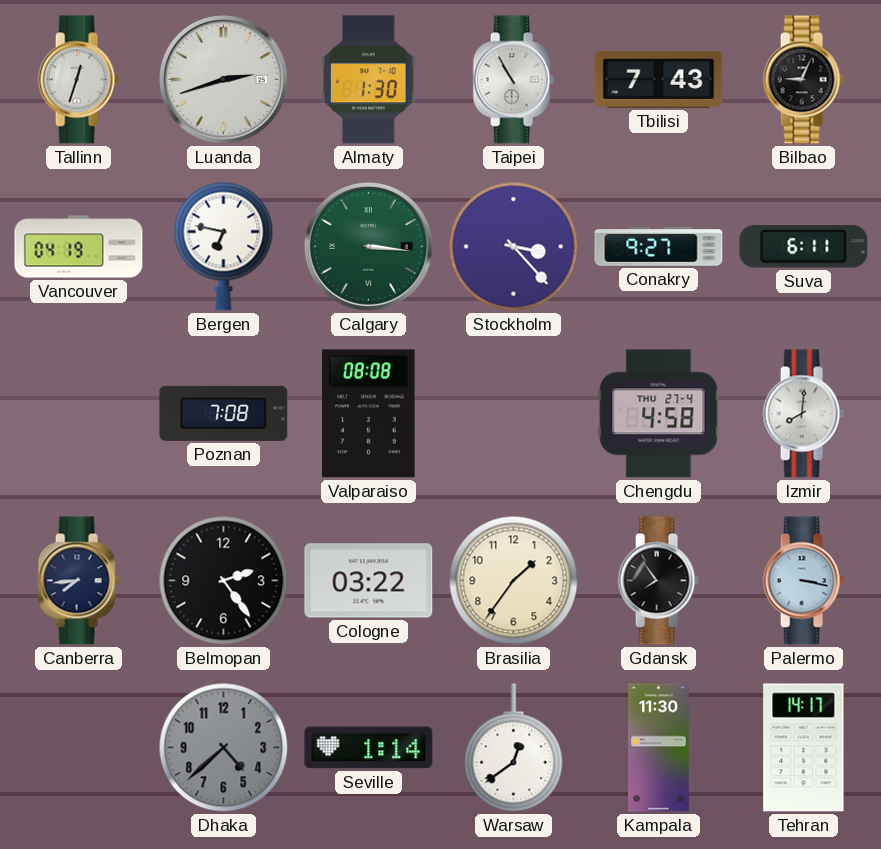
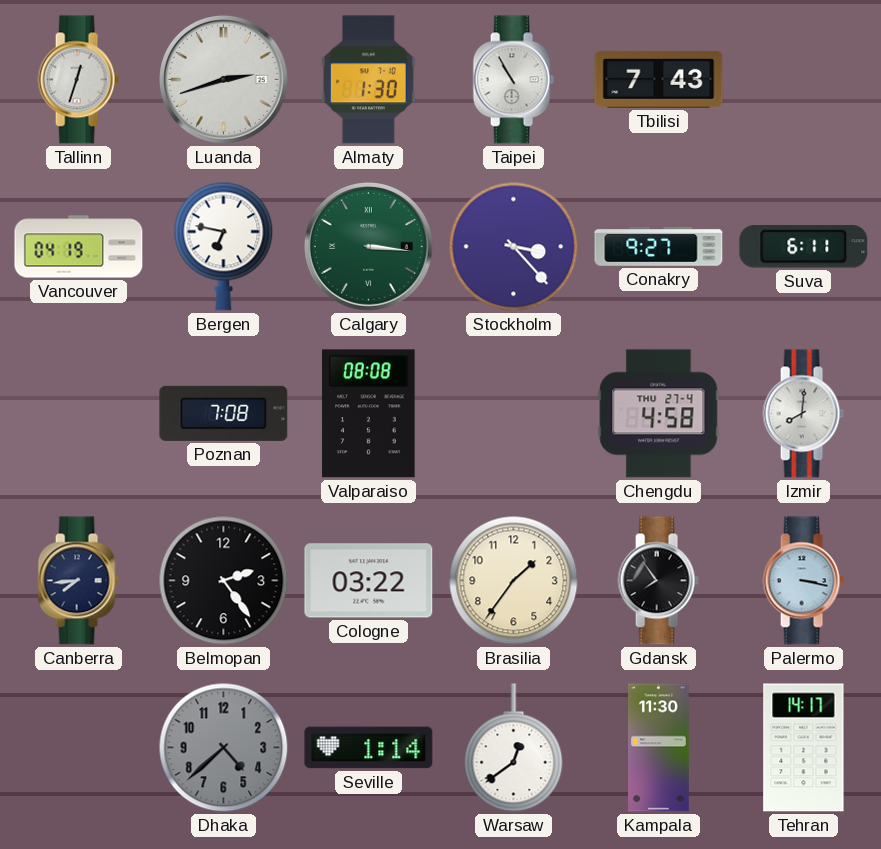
Bilbao: 9:04 -> none (803, 80)
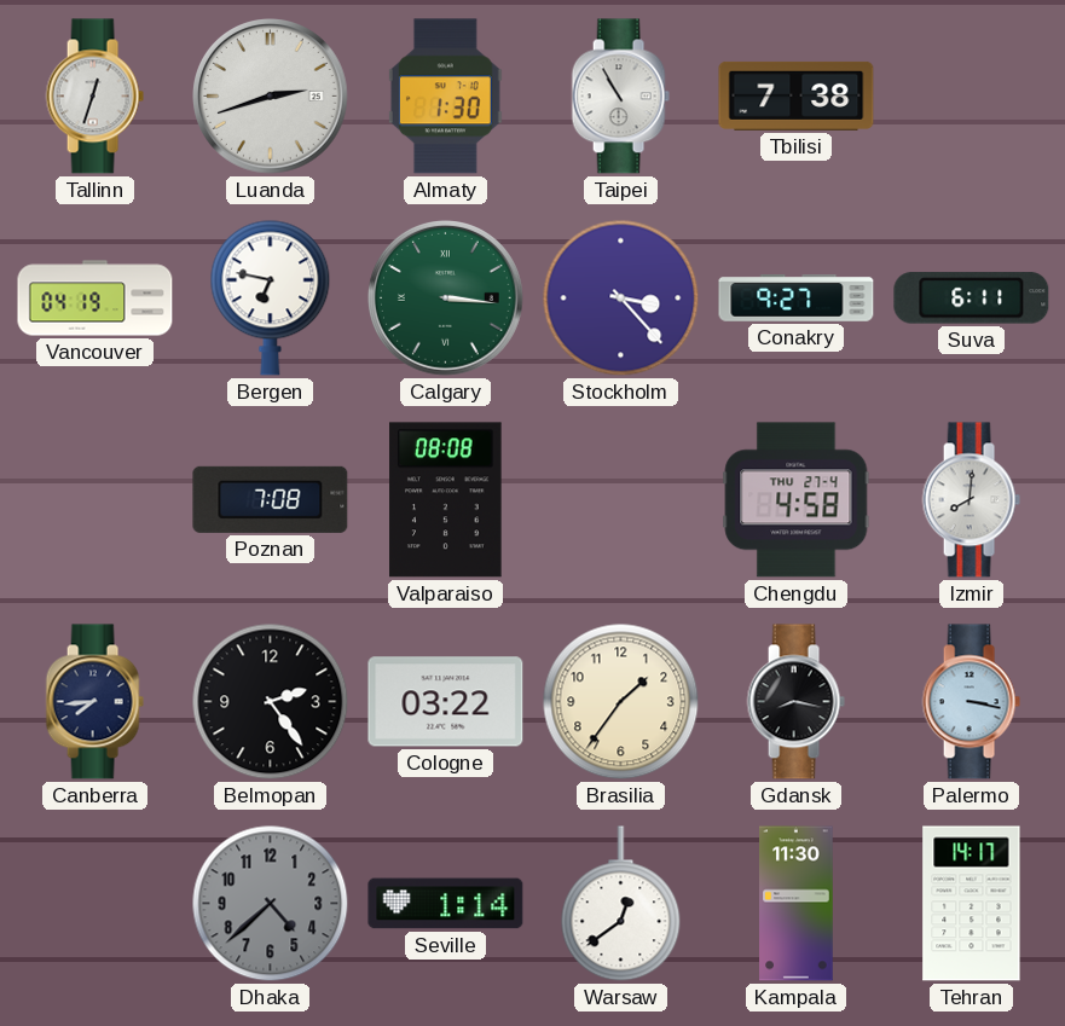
Tbilisi: 7:43 -> 7:38 (797, 95)
Gdansk: 7:54 -> 8:17 (795, 702)
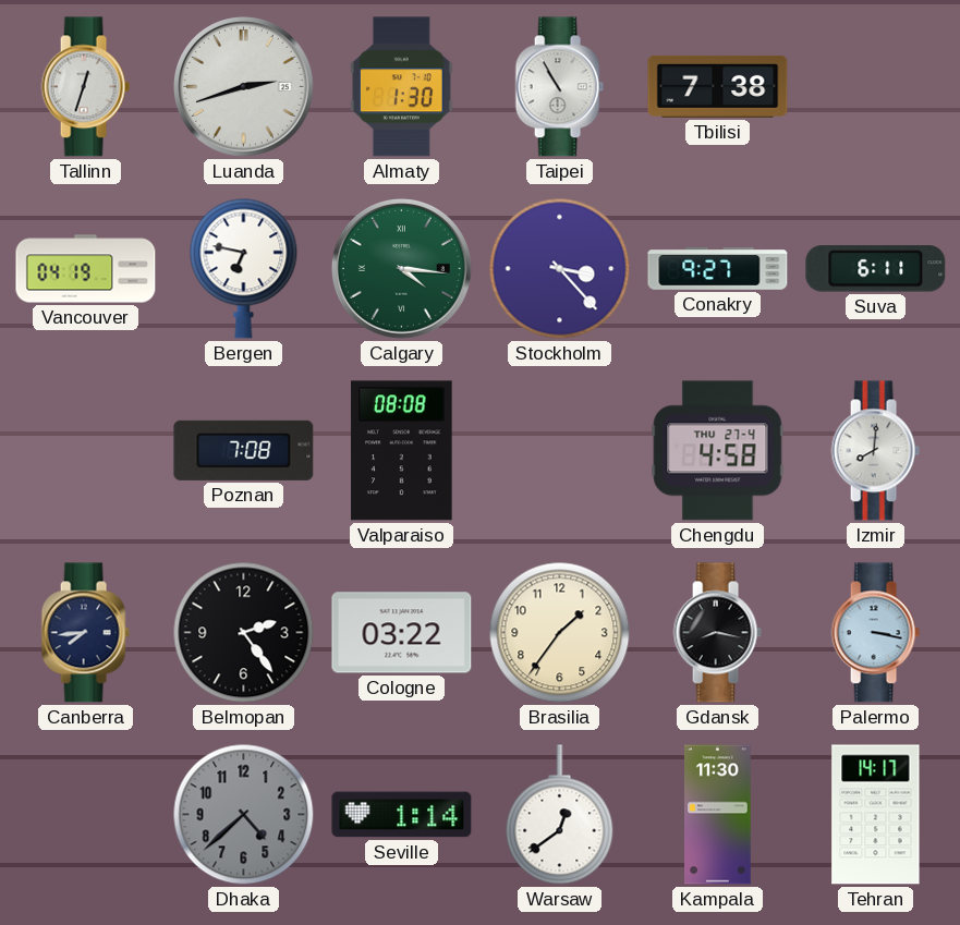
Calgary: 3:16 -> 4:16 (402, 269)
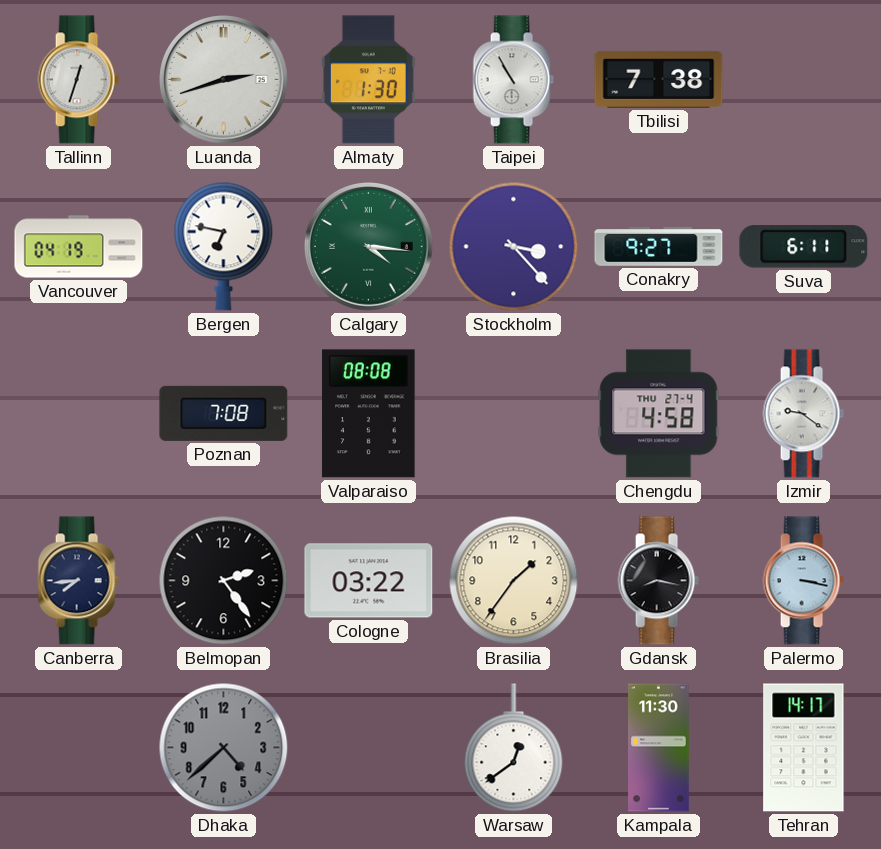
Izmir: 8:01 -> 9:21 (803, 414)
Seville: 1:14 -> none (402, 815)
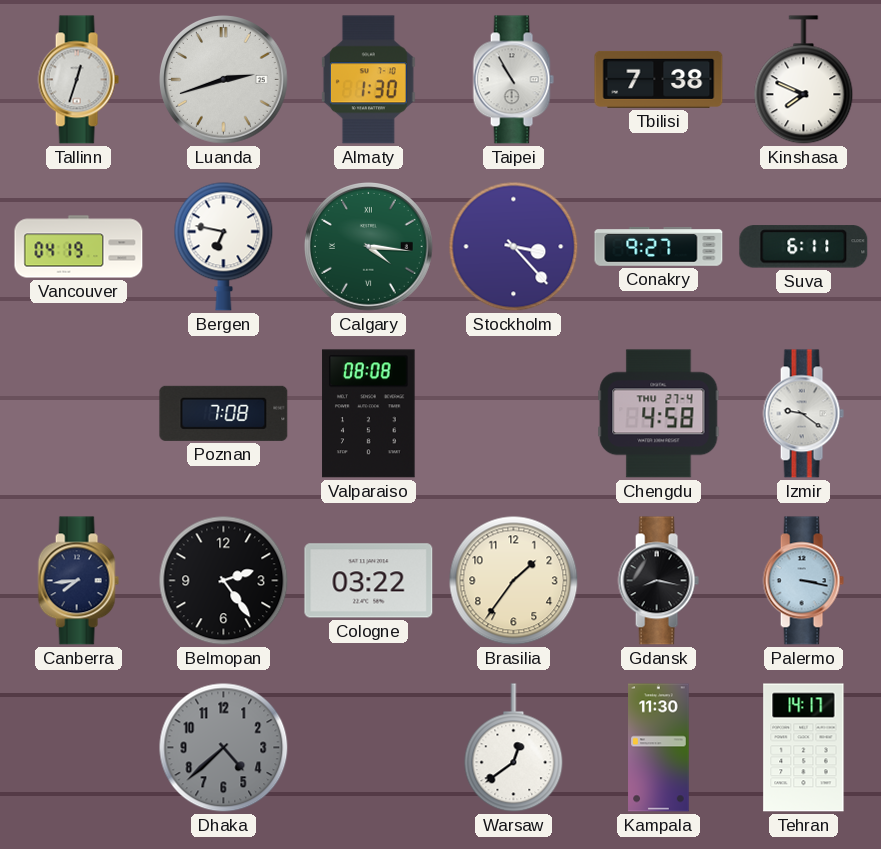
Kinshasa: none -> 7:49 (804, 80)
